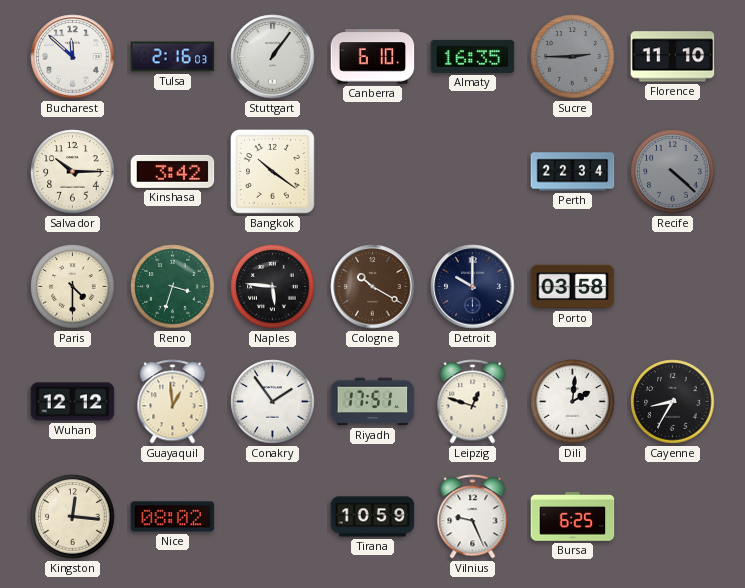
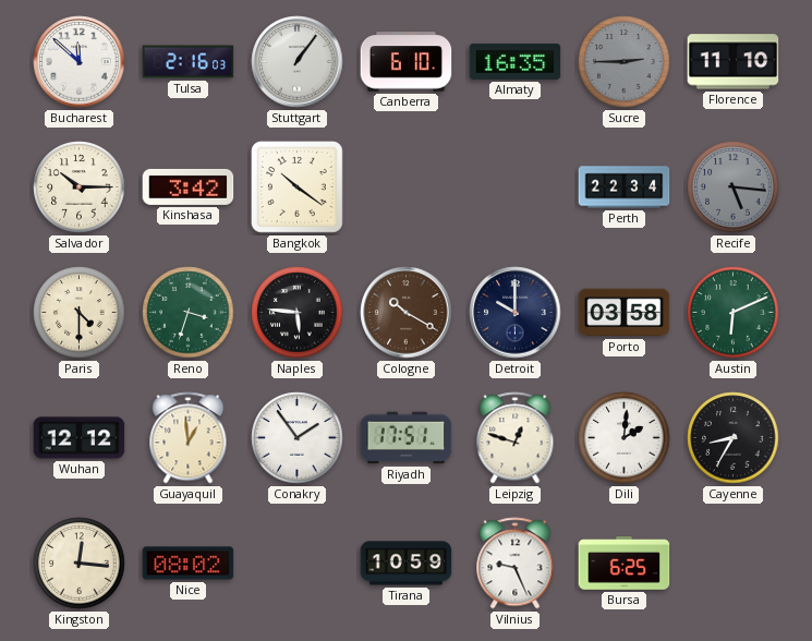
Recife: 4:22 -> 5:16 (734, 188)
Austin: none -> 6:11 (734, 313)
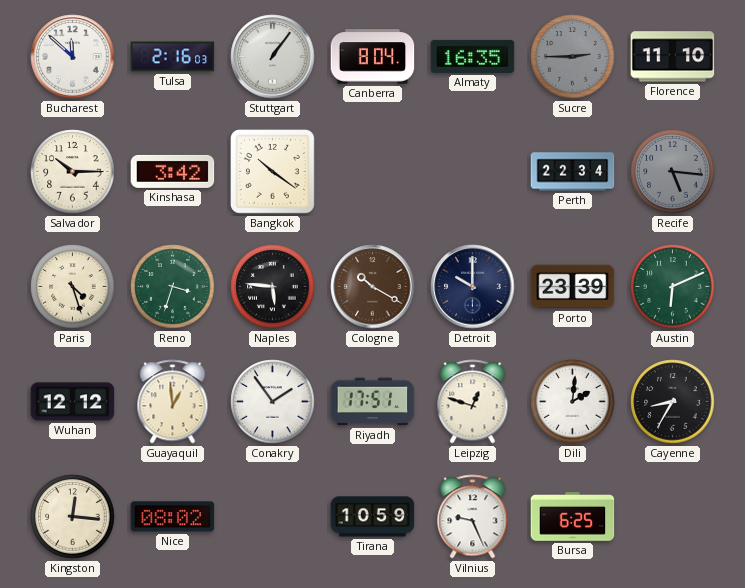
Canberra: 6:10 -> 8:04 (373, 57)
Paris: 4:30 -> 4:27 (73, 287)
Porto: 03:58 -> 23:39 (573, 287)
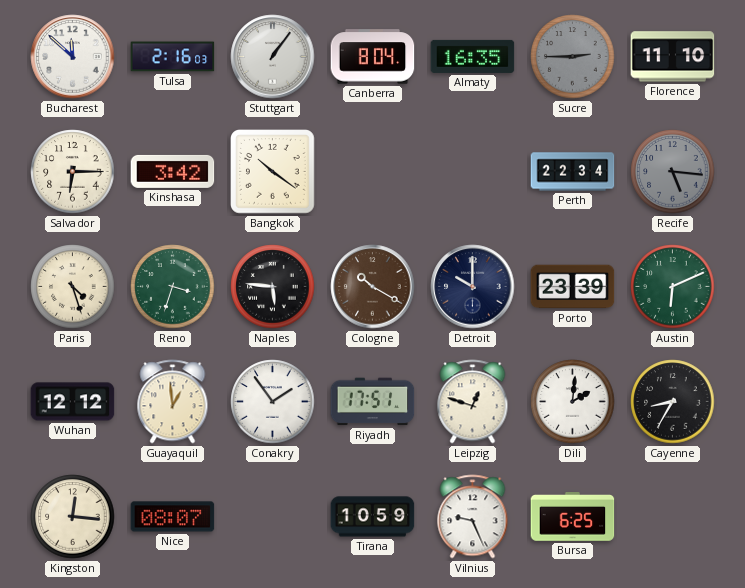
Salvador: 10:15 -> 6:15 (73, 172)
Nice: 08:02 -> 08:07 (173, 517)
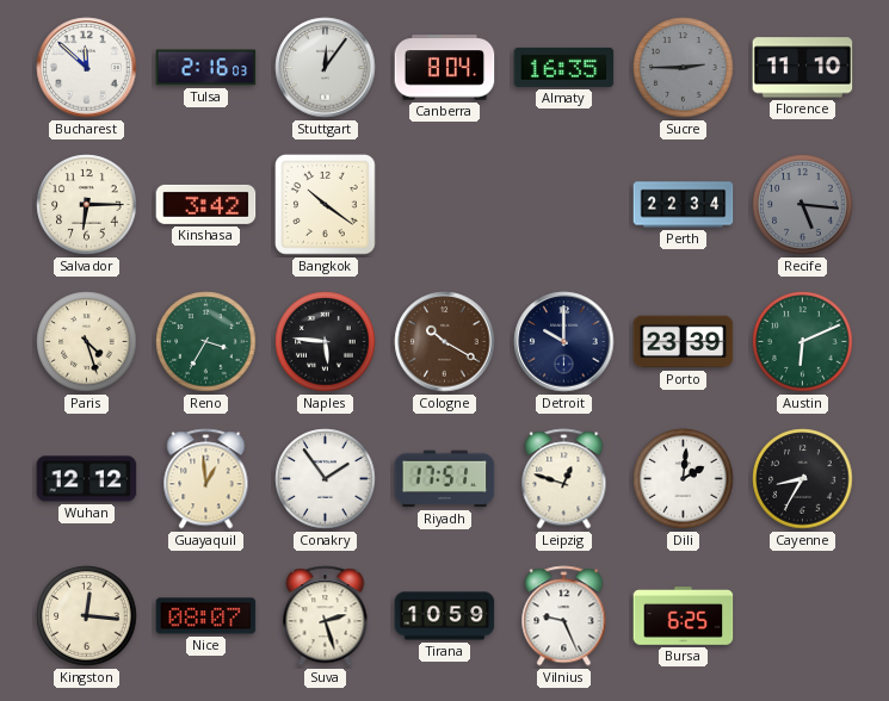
Stuttgart: 1:06 -> 12:06 (326, 68)
Reno: 3:33 -> 3:35 (206, 342)
Suva: none -> 2:27 (326, 616)
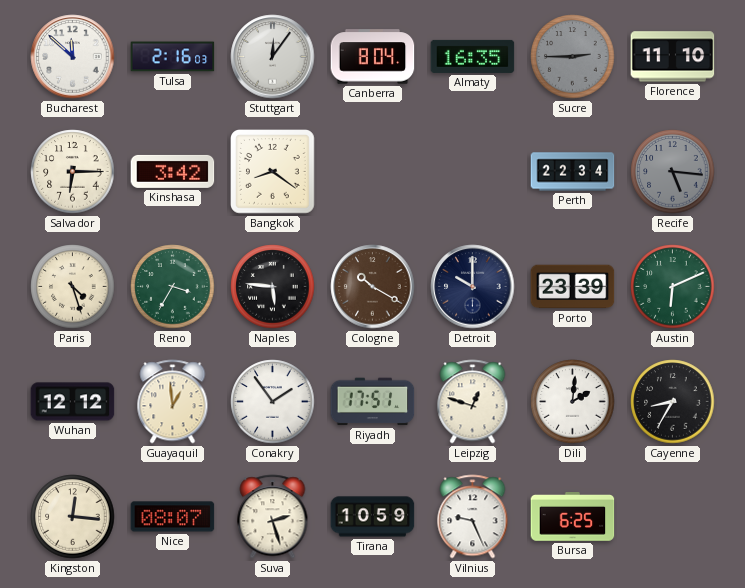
Bangkok: 10:21 -> 8:21 (273, 172)
